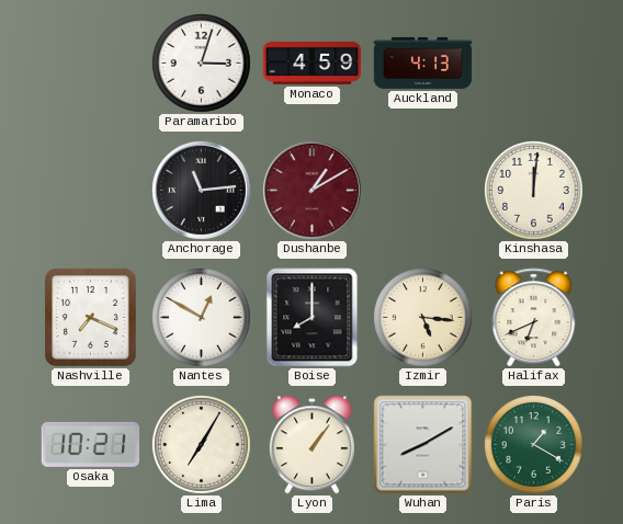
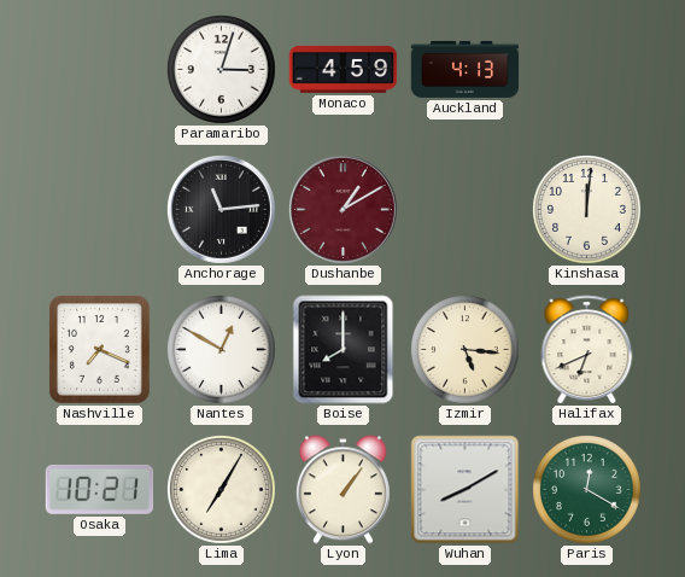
Paris: 1:20 -> 12:20 (587, 490)
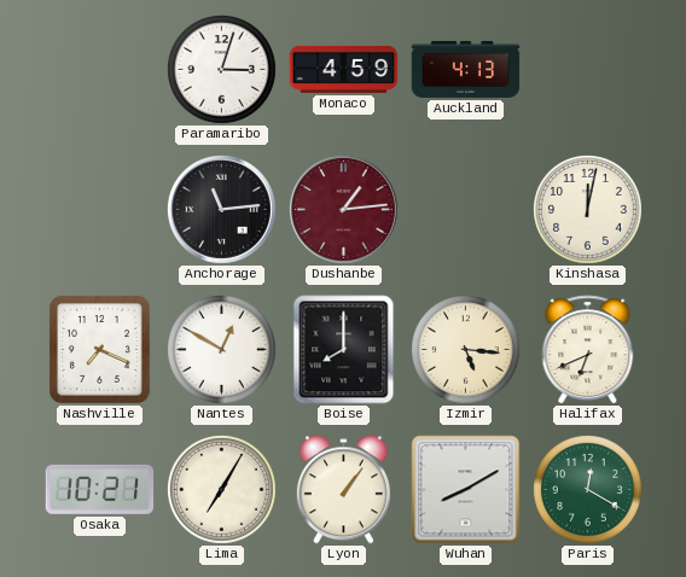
Dushanbe: 1:10 -> 1:14 (343, 209)
Kinshasa: 12:01 -> 12:02 (588, 210)
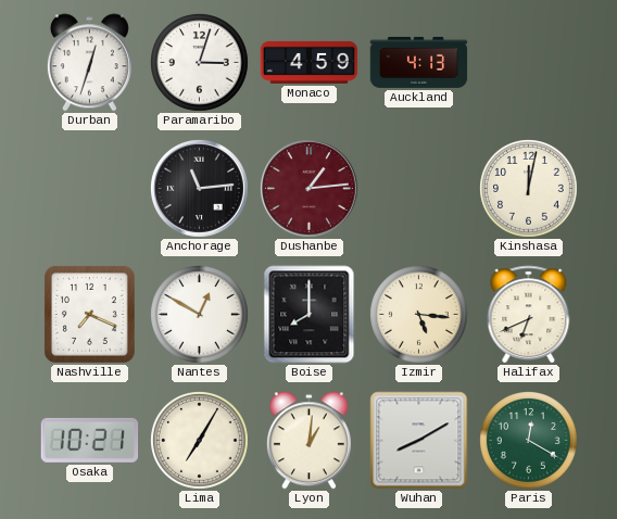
Durban: none -> 12:33 (89, 63)
Lyon: 1:06 -> 1:01 (308, 441)
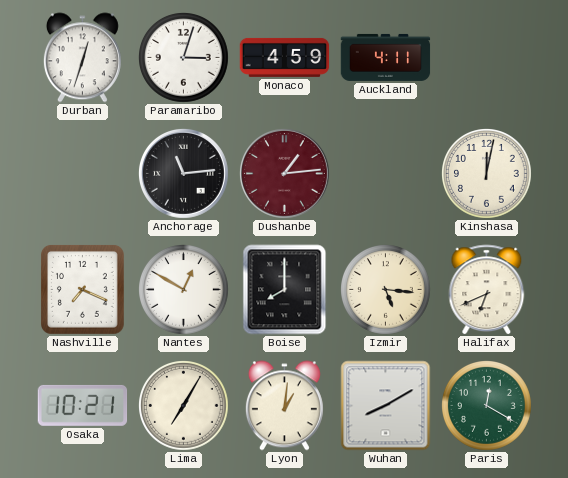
Auckland: 4:13 -> 4:11 (386, 57)
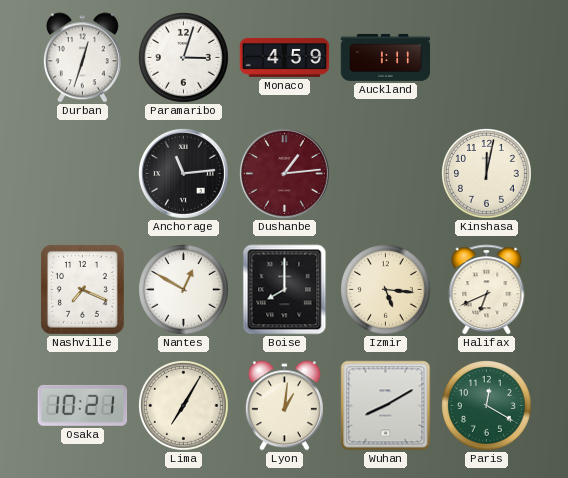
Auckland: 4:11 -> 1:11 (386, 57)
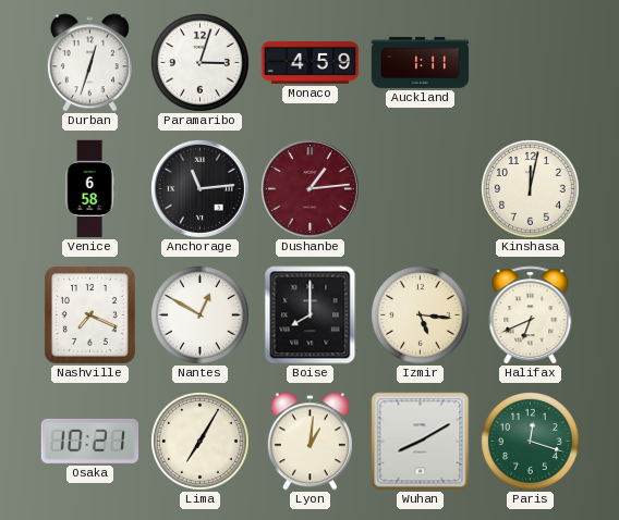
Venice: none -> 6:58 (89, 189)
Paris: 12:20 -> 12:18 (531, 442)
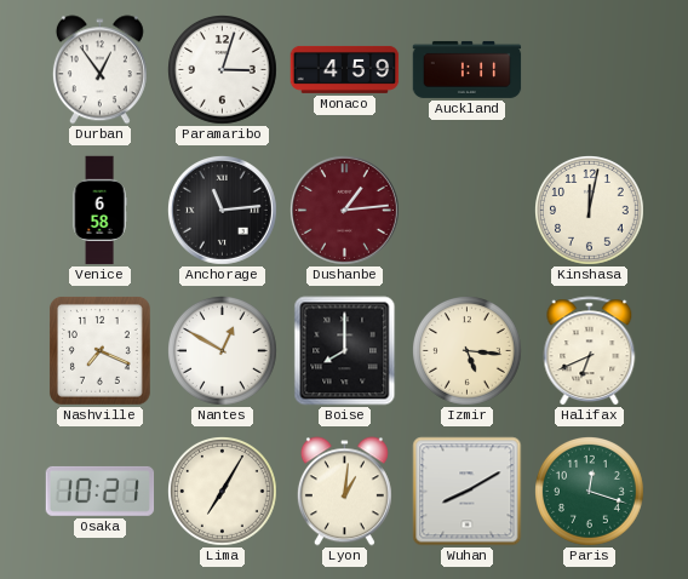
Durban: 12:33 -> 12:54 (99, 70)
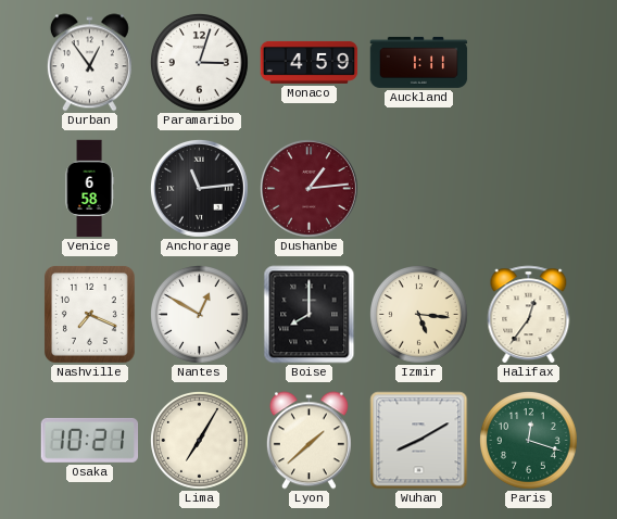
Kinshasa: 12:02 -> none (590, 211)
Halifax: 6:41 -> 12:36 (529, 315)
Lyon: 1:01 -> 1:38 (308, 441)
